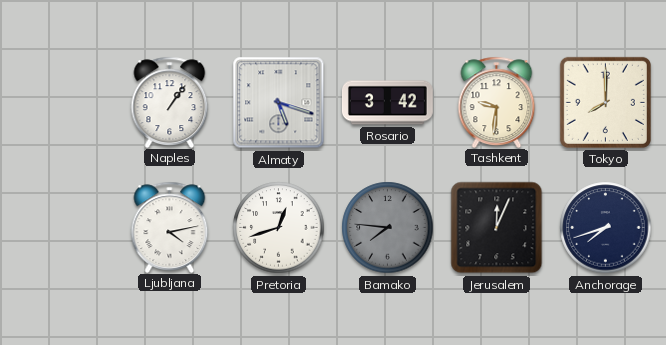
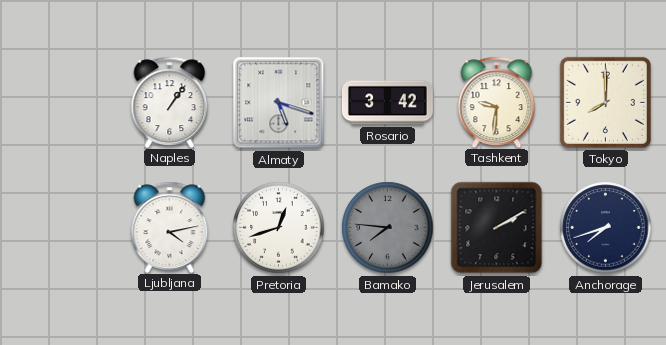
Jerusalem: 12:04 -> 2:10 (497, 228)
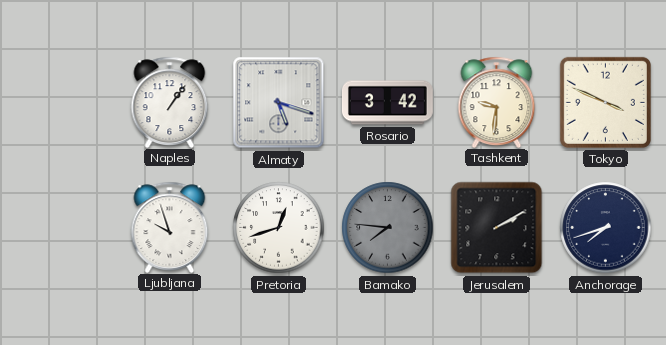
Tokyo: 8:00 -> 3:49 (605, 102)
Ljubljana: 4:13 -> 9:57 (170, 227)
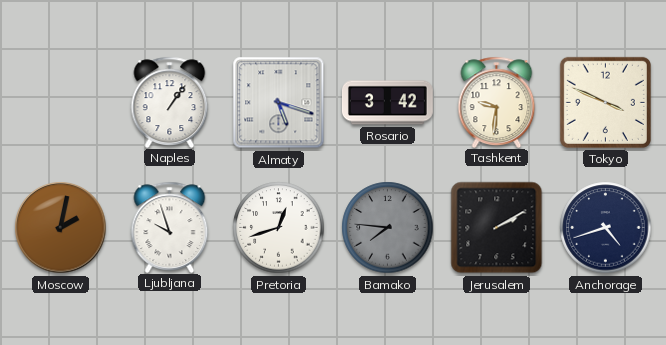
Moscow: none -> 2:02 (61, 228)
Anchorage: 7:42 -> 4:42 (606, 228)
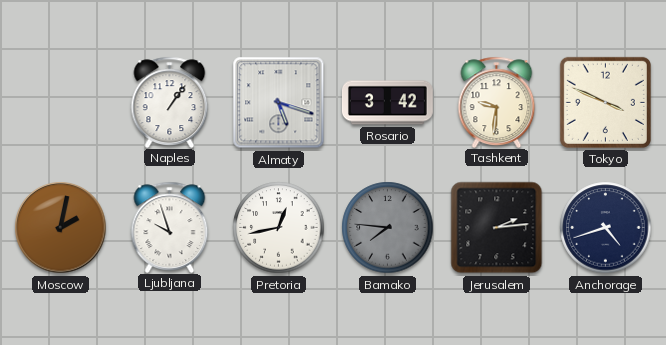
Pretoria: 12:42 -> 12:43 (279, 228)
Jerusalem: 2:10 -> 2:14 (497, 228)
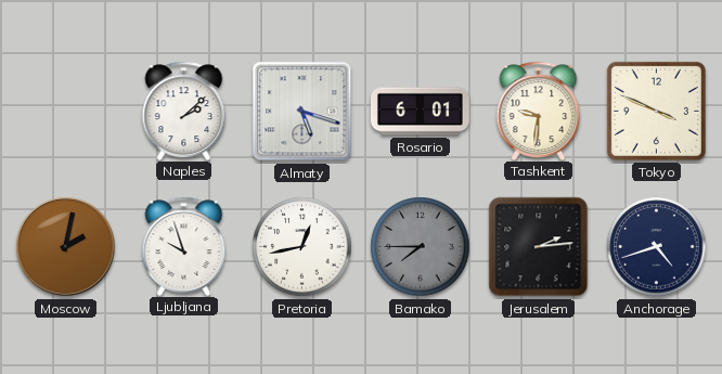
Naples: 1:06 -> 2:08 (184, 111)
Rosario: 3:42 -> 6:01 (420, 112)
Bamako: 7:46 -> 7:45 (421, 247)
